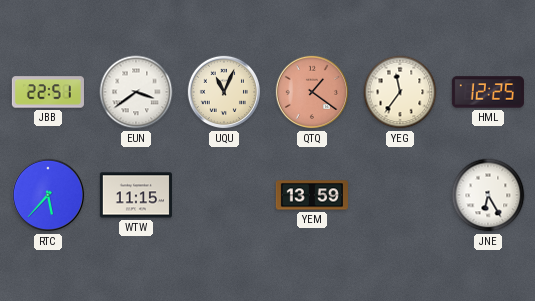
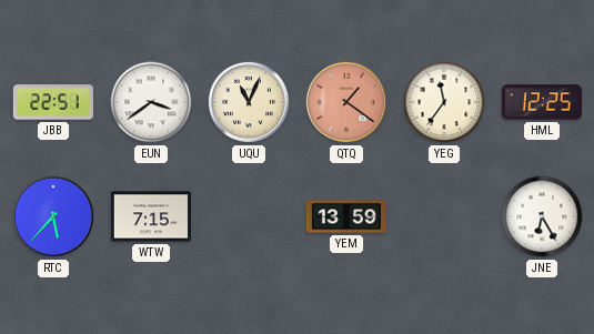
WTW: 11:15 -> 7:15 (151, 216)
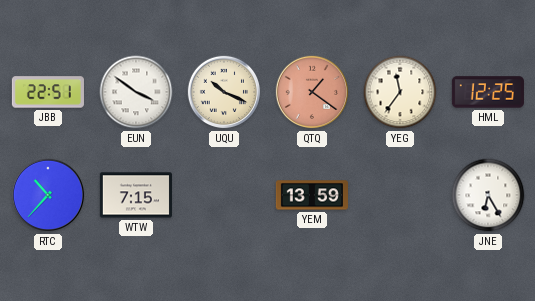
EUN: 3:39 -> 3:51 (136, 92)
UQU: 11:04 -> 10:19 (224, 92)
RTC: 5:37 -> 10:37 (48, 195)
